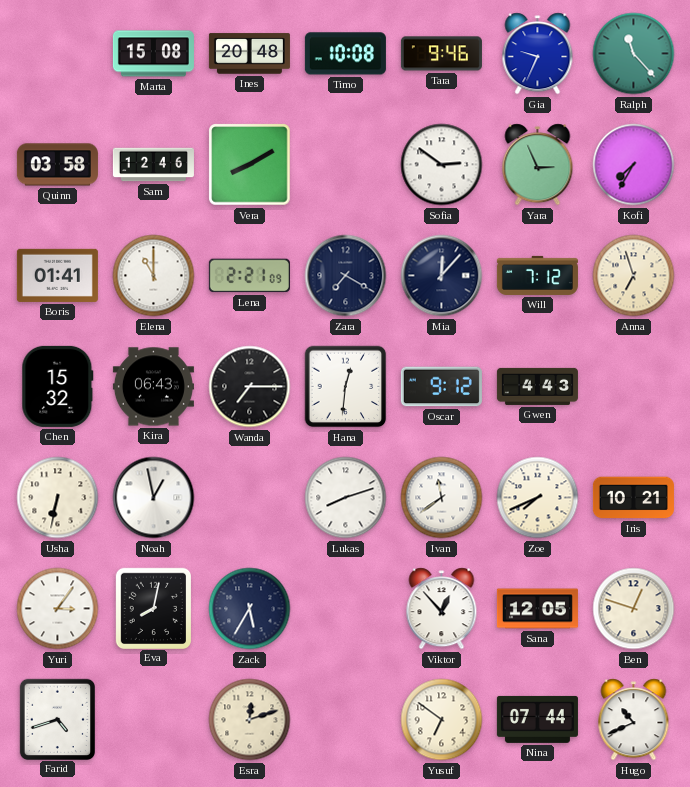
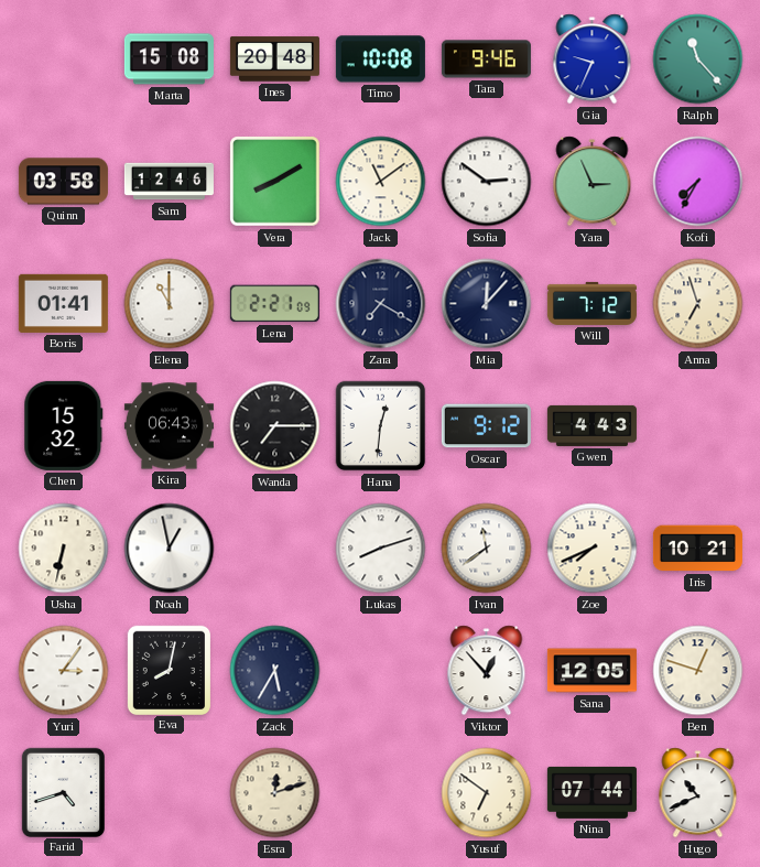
Jack: none -> 11:09 (381, 182)
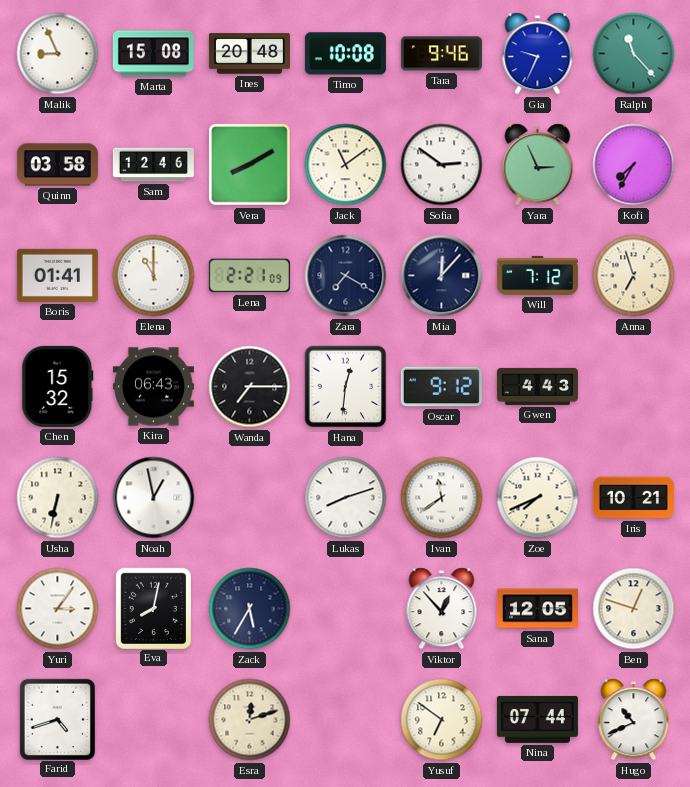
Malik: none -> 8:56 (58, 54)
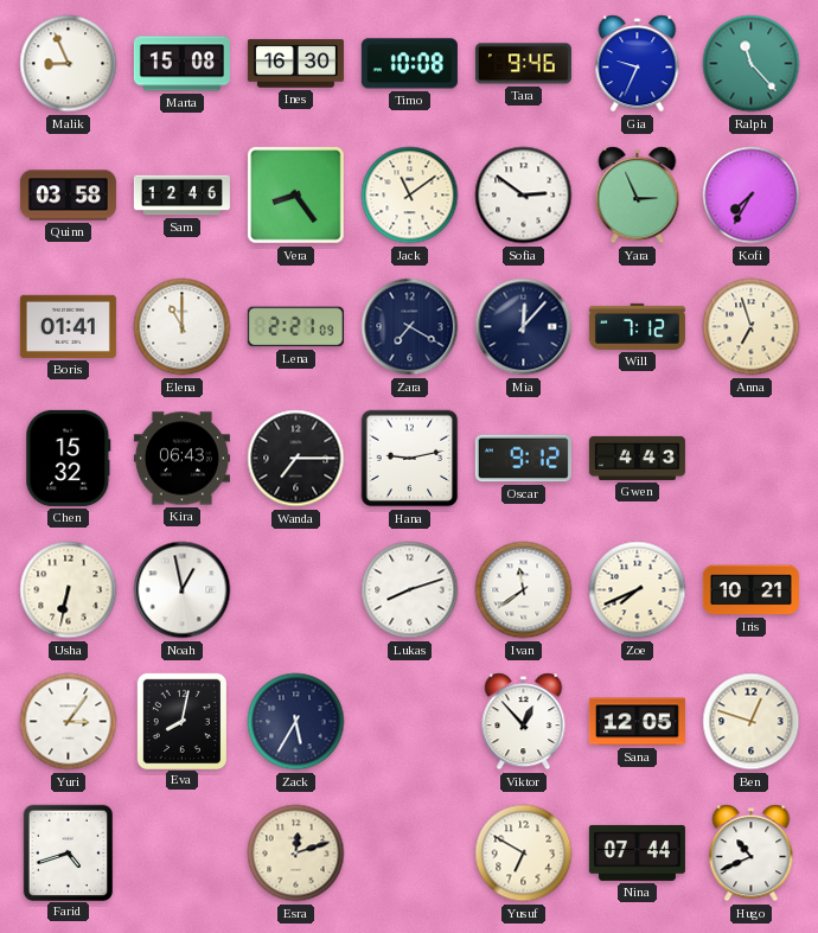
Ines: 20:48 -> 16:30 (295, 64)
Vera: 8:10 -> 8:24 (296, 196)
Hana: 12:31 -> 9:13 (410, 459)
Yusuf: 6:51 -> 6:50 (524, 854)
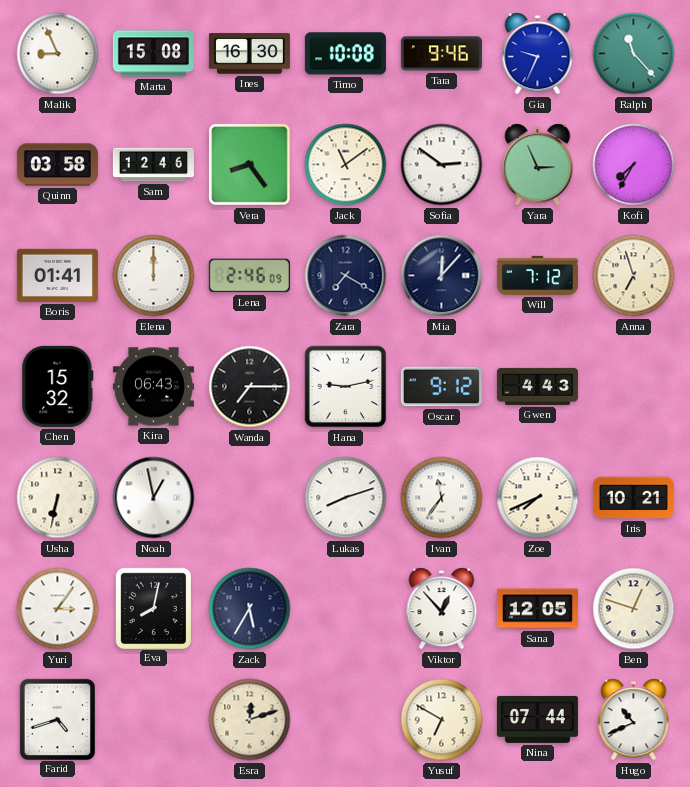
Elena: 11:00 -> 12:00 (154, 276)
Lena: 2:21 -> 2:46 (249, 276)
Ivan: 11:39 -> 11:36 (442, 498)
